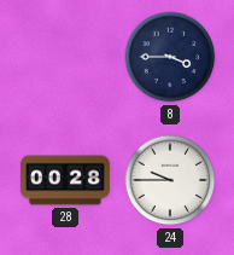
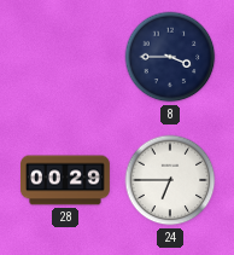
28: 00:28 -> 00:29 (66, 180)
24: 9:45 -> 6:45 (170, 180)
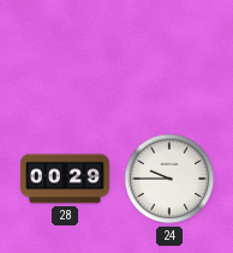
8: 3:45 -> none (170, 57)
24: 6:45 -> 9:45 (169, 179)
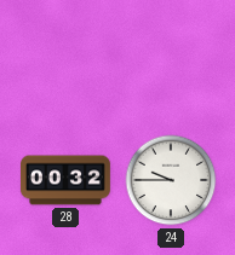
28: 00:29 -> 00:32 (67, 180)
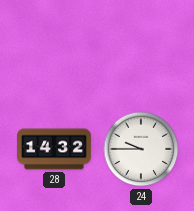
28: 00:32 -> 14:32 (55, 149)
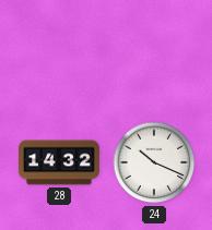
24: 9:45 -> 10:19 (154, 162)
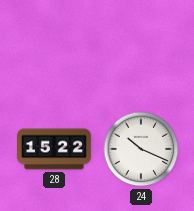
28: 14:32 -> 15:22 (55, 149)
